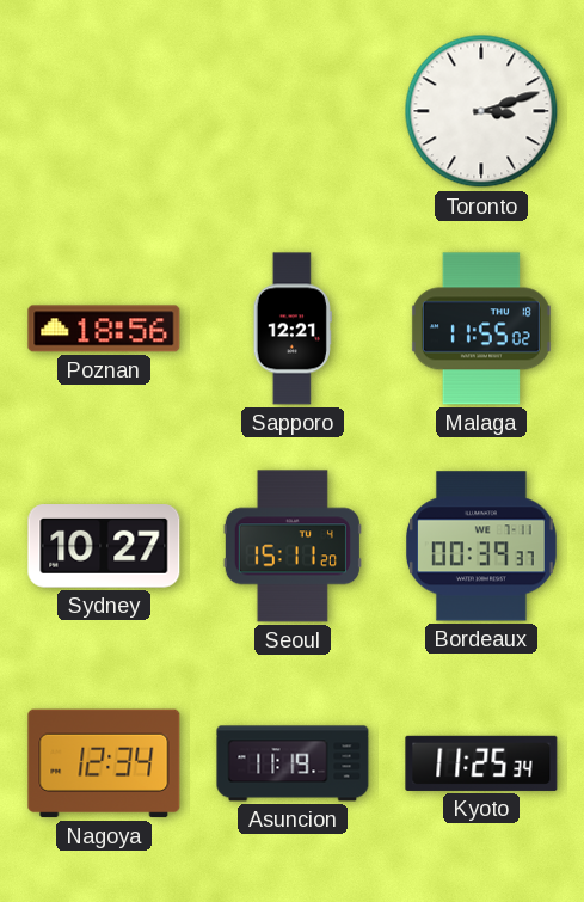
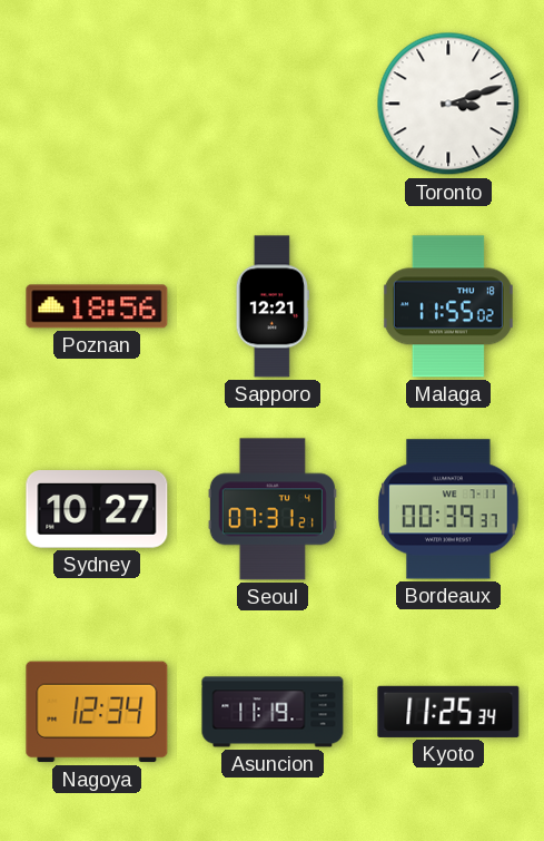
Seoul: 15:11 -> 07:31 (273, 509)
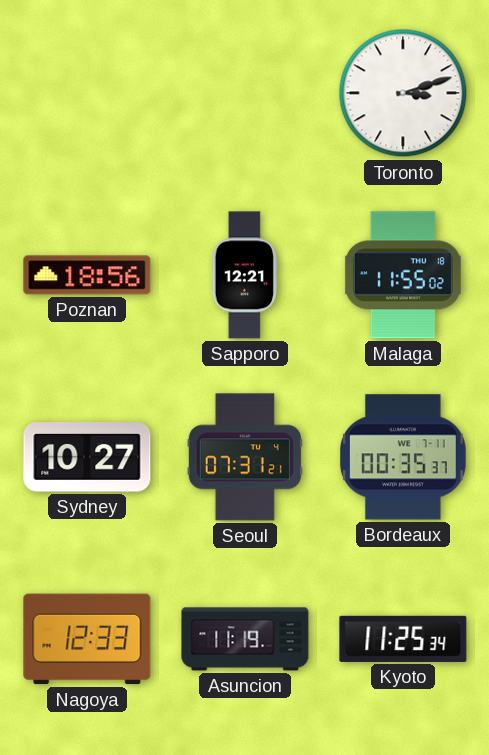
Bordeaux: 00:39 -> 00:35 (404, 457)
Nagoya: 12:34 -> 12:33 (87, 639)
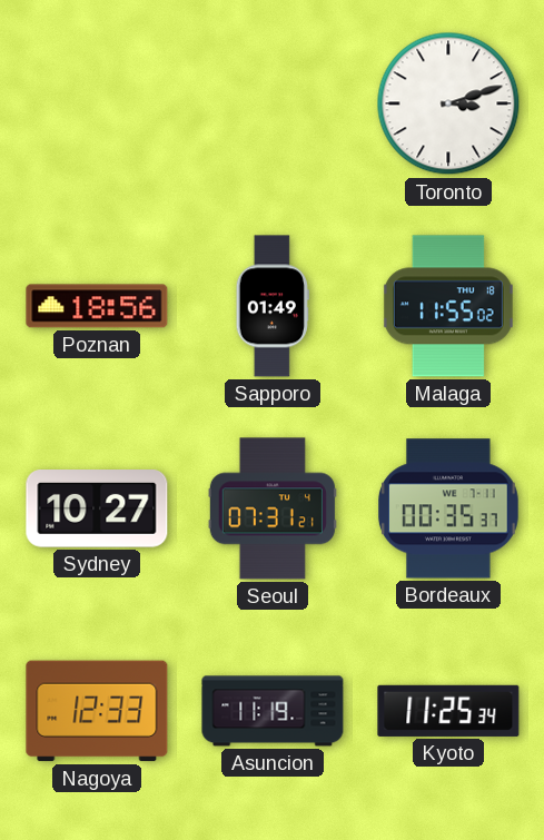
Sapporo: 12:21 -> 01:49 (273, 306)
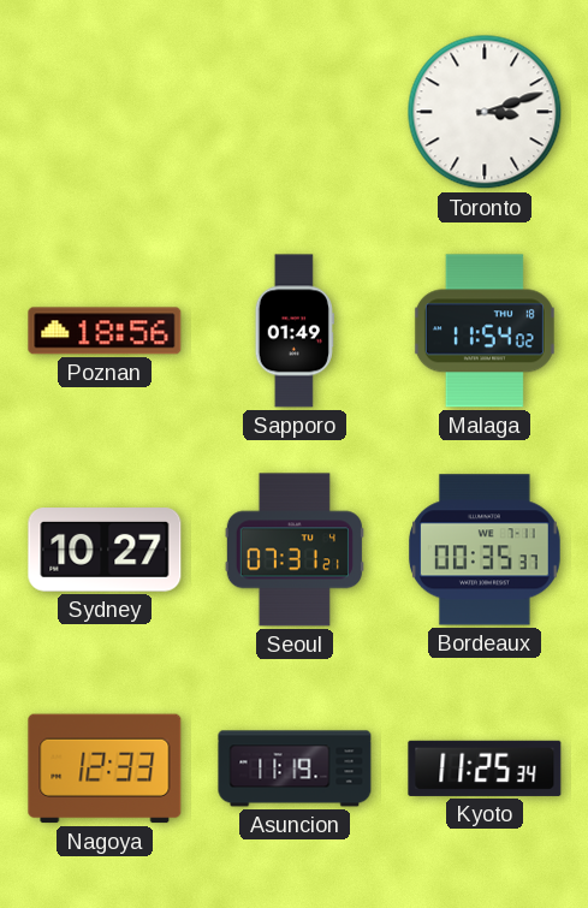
Malaga: 11:55 -> 11:54 (485, 331)
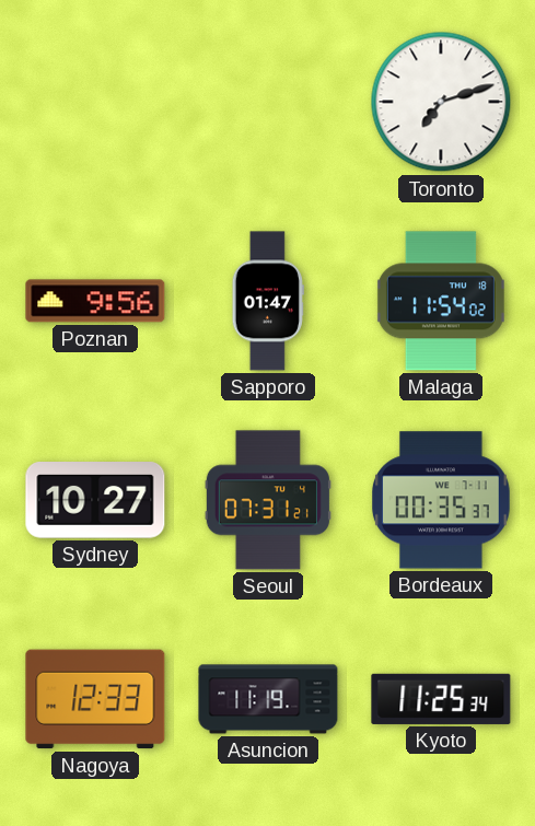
Toronto: 3:12 -> 7:12 (441, 102)
Poznan: 18:56 -> 9:56 (95, 301)
Sapporo: 01:49 -> 01:47 (268, 301)
